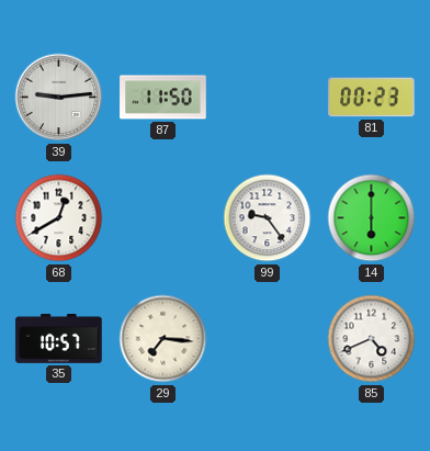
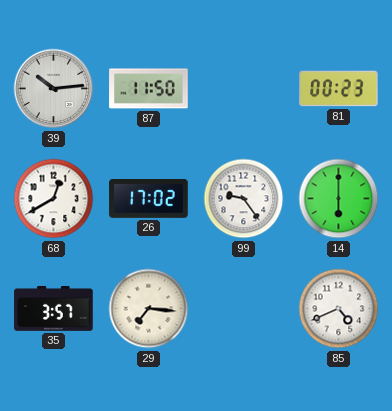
39: 9:14 -> 10:14 (54, 89)
26: none -> 17:02 (149, 199)
35: 10:57 -> 3:57 (54, 308)
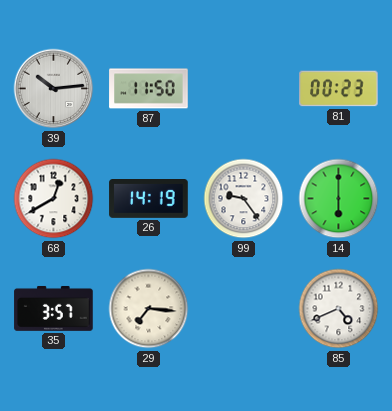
26: 17:02 -> 14:19 (149, 199)
